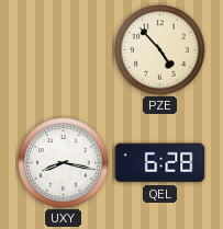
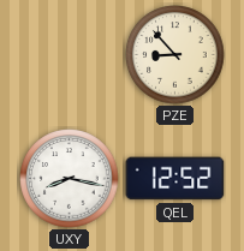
PZE: 4:53 -> 8:53 (175, 55)
QEL: 6:28 -> 12:52 (175, 179)
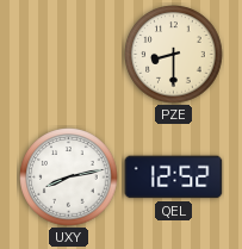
PZE: 8:53 -> 8:30 (174, 55)
UXY: 8:17 -> 8:13 (69, 178)
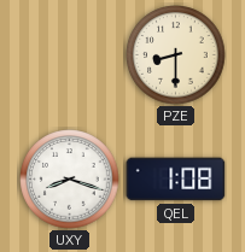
UXY: 8:13 -> 8:18 (70, 180)
QEL: 12:52 -> 1:08 (176, 180)
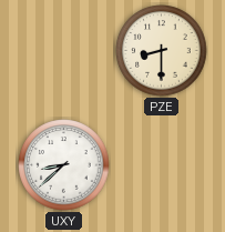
UXY: 8:18 -> 8:38 (64, 165)
QEL: 1:08 -> none (176, 180)
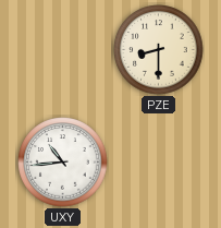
UXY: 8:38 -> 10:44 (63, 163)
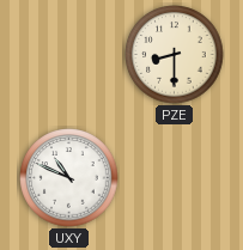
UXY: 10:44 -> 10:49 (69, 178)
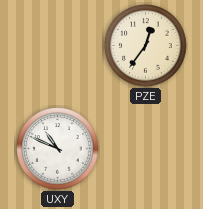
PZE: 8:30 -> 12:36 (146, 46)
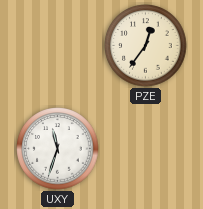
UXY: 10:49 -> 11:33 (58, 149)
